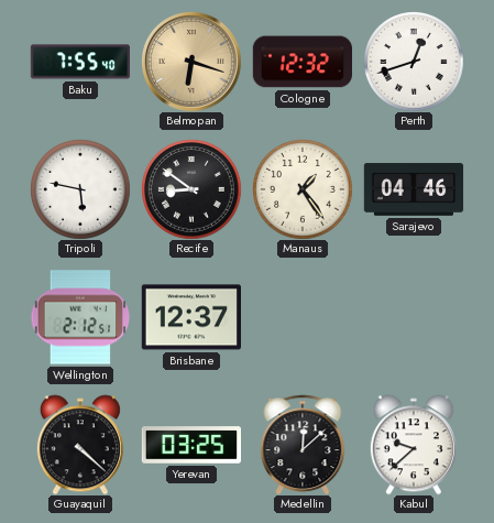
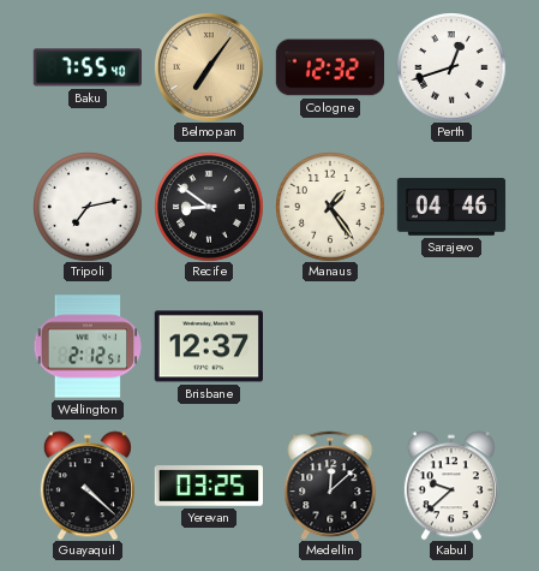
Belmopan: 6:18 -> 7:06 (209, 67)
Tripoli: 5:47 -> 7:13 (88, 207)
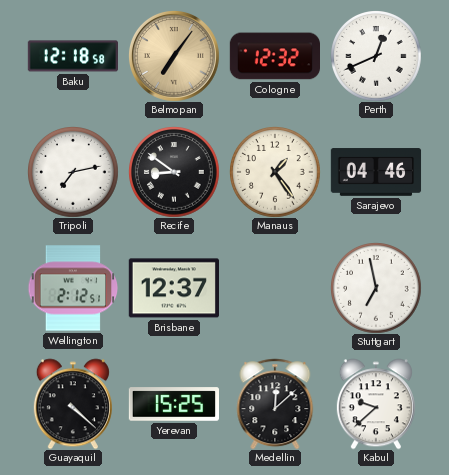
Baku: 7:55 -> 12:18 (72, 56)
Perth: 12:42 -> 12:41 (376, 56)
Stuttgart: none -> 6:58 (376, 288)
Yerevan: 03:25 -> 15:25 (173, 404)
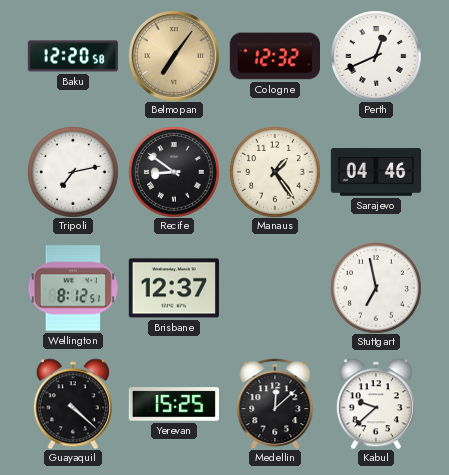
Baku: 12:18 -> 12:20 (72, 56)
Wellington: 2:12 -> 8:12 (73, 288)
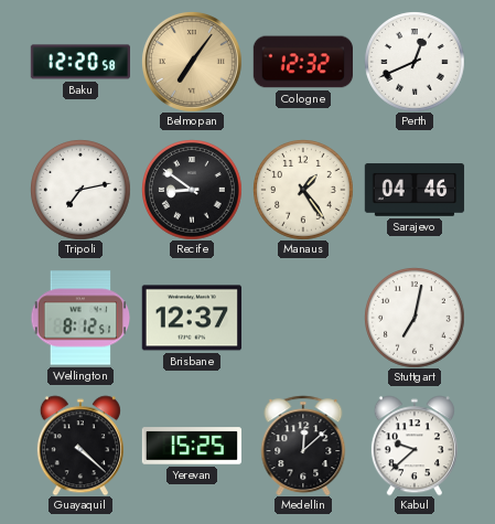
Stuttgart: 6:58 -> 7:02 (415, 318)
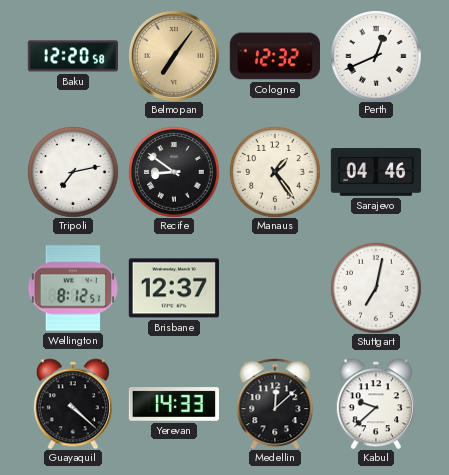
Yerevan: 15:25 -> 14:33 (173, 404)
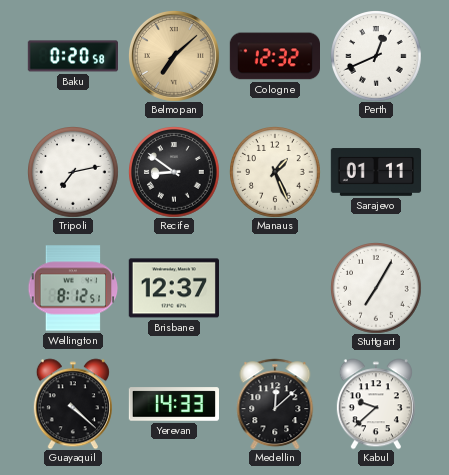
Baku: 12:20 -> 0:20 (72, 56)
Belmopan: 7:06 -> 7:08 (174, 56)
Manaus: 1:24 -> 1:26 (275, 172)
Sarajevo: 04:46 -> 01:11 (376, 172)
Stuttgart: 7:02 -> 7:05 (376, 288)
